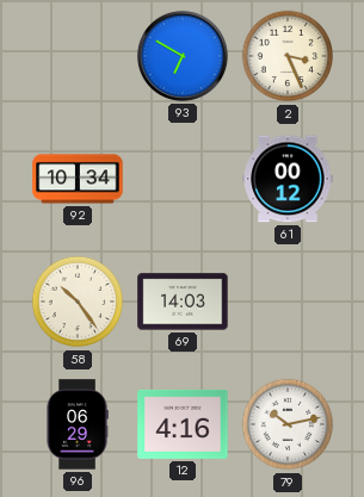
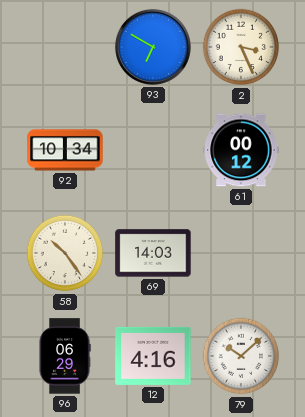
79: 10:13 -> 10:08 (241, 356)
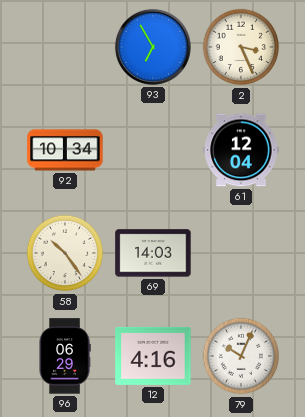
93: 6:50 -> 6:55 (153, 47)
61: 00:12 -> 12:04 (241, 150)
79: 10:08 -> 10:04 (241, 356)
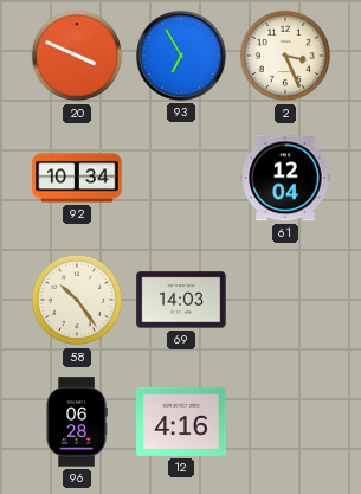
20: none -> 3:49 (77, 56)
96: 06:29 -> 06:28 (77, 422)
79: 10:04 -> none (241, 356)
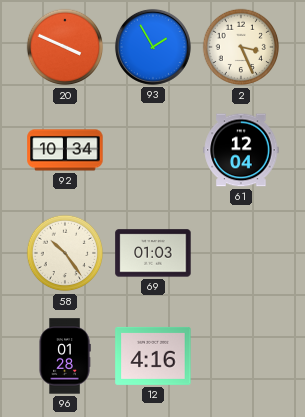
93: 6:55 -> 1:55 (153, 47)
69: 14:03 -> 01:03 (153, 253)
96: 06:28 -> 01:28 (65, 356)
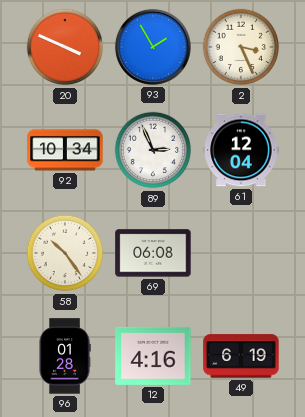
89: none -> 2:56 (153, 150)
69: 01:03 -> 06:08 (153, 253)
49: none -> 6:19 (241, 356)
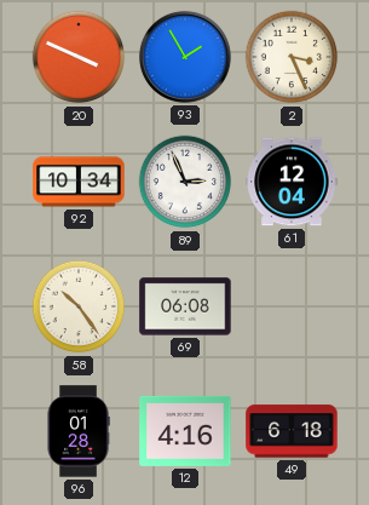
49: 6:19 -> 6:18 (292, 431)
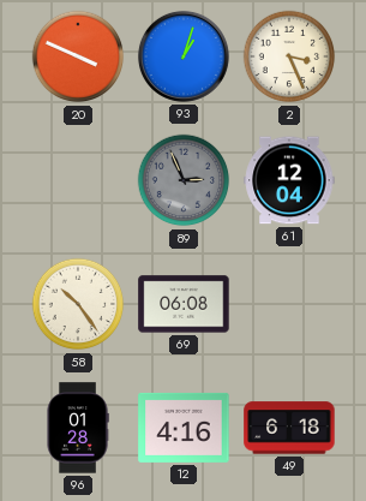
93: 1:55 -> 1:03 (184, 56)
92: 10:34 -> none (79, 182)
89 dial: white -> grey (184, 180)
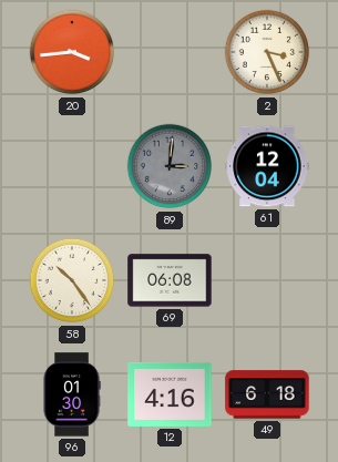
20: 3:49 -> 3:44 (72, 52)
93: 1:03 -> none (184, 56)
89: 2:56 -> 3:01 (170, 166)
96: 01:28 -> 01:30 (72, 394)
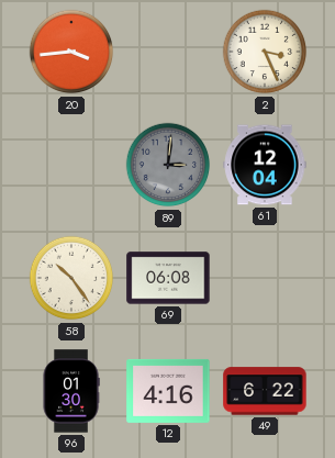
49: 6:18 -> 6:22 (265, 391)
